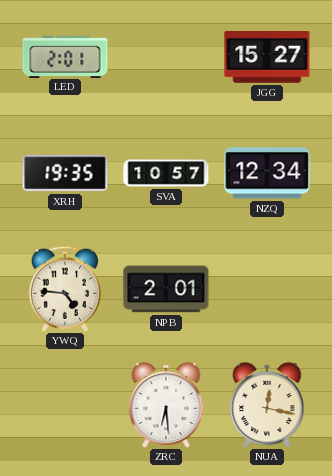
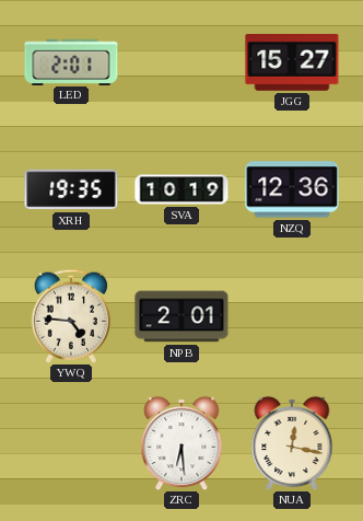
SVA: 10:57 -> 10:19 (181, 189)
NZQ: 12:34 -> 12:36 (292, 189)
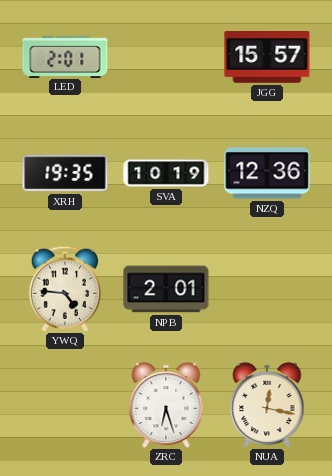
JGG: 15:27 -> 15:57 (267, 58)
ZRC: 6:29 -> 6:27 (166, 405)
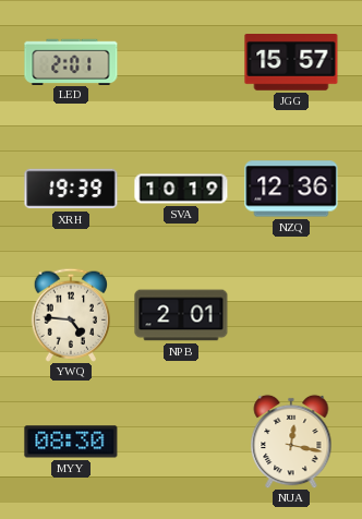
XRH: 19:35 -> 19:39 (71, 189)
MYY: none -> 08:30 (71, 442)
ZRC: 6:27 -> none (166, 405)
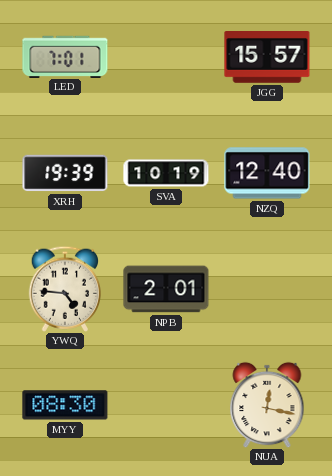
LED: 2:01 -> 7:01 (65, 56)
NZQ: 12:36 -> 12:40 (267, 173)
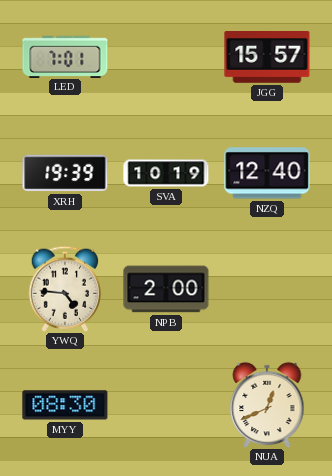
NPB: 2:01 -> 2:00 (166, 289)
NUA: 12:17 -> 12:41 (267, 405)
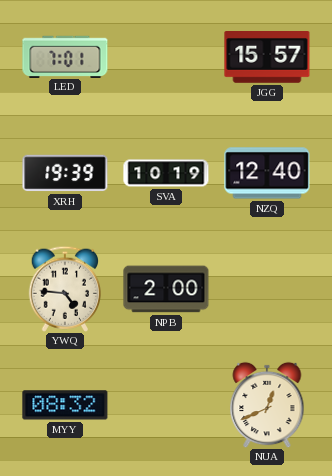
MYY: 08:30 -> 08:32 (65, 405)
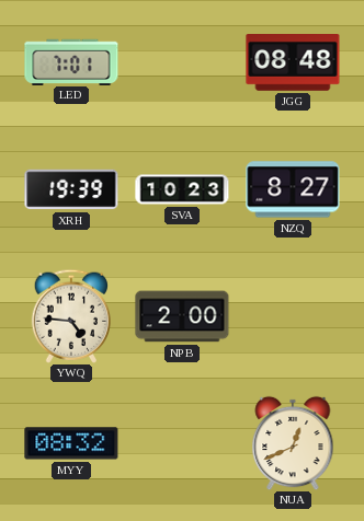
JGG: 15:57 -> 08:48 (293, 63)
SVA: 10:19 -> 10:23 (182, 189)
NZQ: 12:40 -> 8:27 (293, 189)
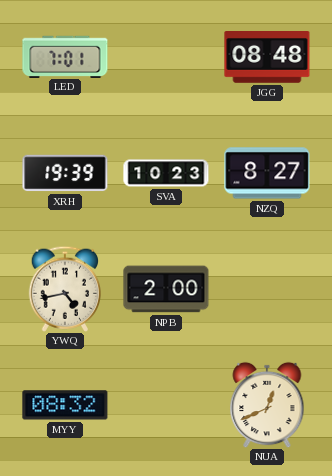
YWQ: 4:46 -> 4:43 (64, 289)
